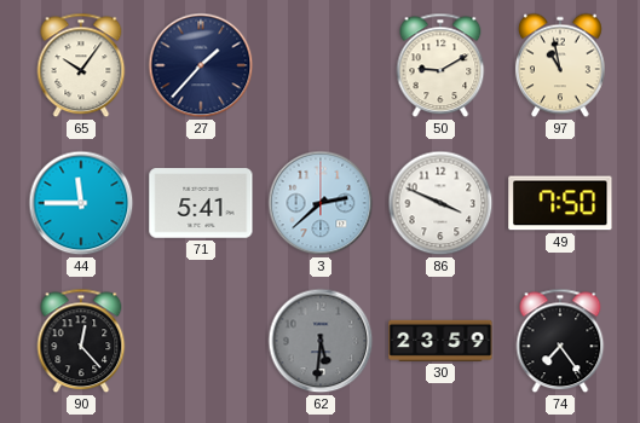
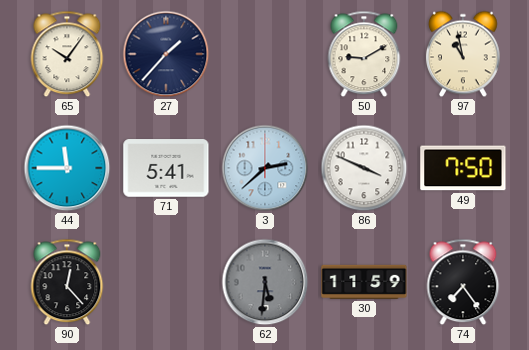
30: 23:59 -> 11:59 (364, 282)
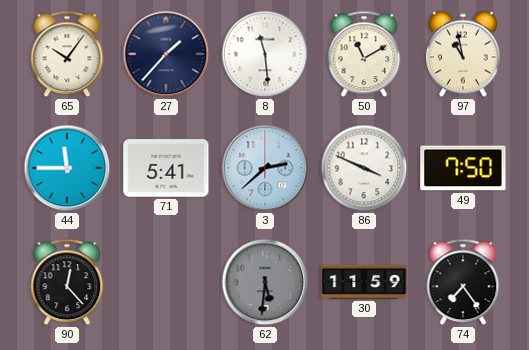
8: none -> 11:29 (265, 54)
50: 9:10 -> 11:10 (364, 54)
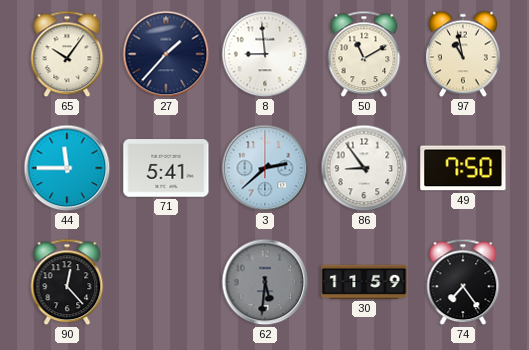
8: 11:29 -> 8:59 (265, 54)
86: 3:49 -> 8:54 (364, 168)
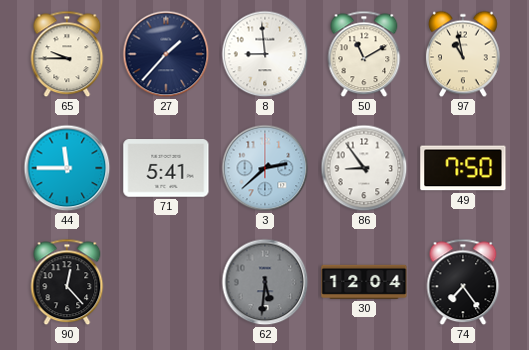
65: 10:06 -> 9:45 (67, 54)
30: 11:59 -> 12:04 (364, 282)
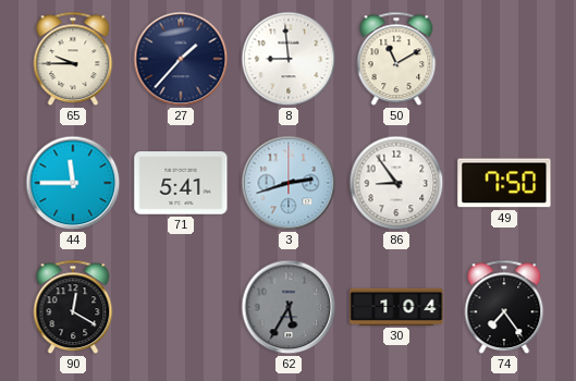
97: 10:58 -> none (464, 54)
3: 2:38 -> 2:42 (289, 183)
90: 12:23 -> 12:20 (73, 307)
62: 5:31 -> 5:35 (289, 307)
30: 12:04 -> 1:04 (396, 307)
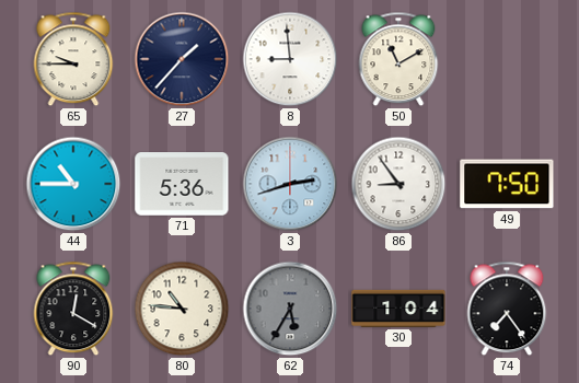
44: 11:45 -> 10:45 (73, 184)
71: 5:41 -> 5:36 (182, 184)
80: none -> 10:46 (182, 309)
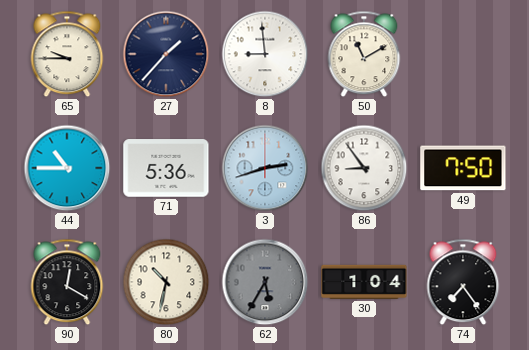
80: 10:46 -> 10:32 (166, 282)
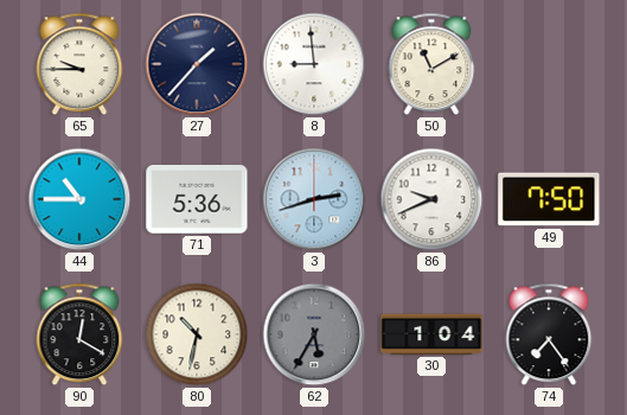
86: 8:54 -> 9:41 (431, 199)
